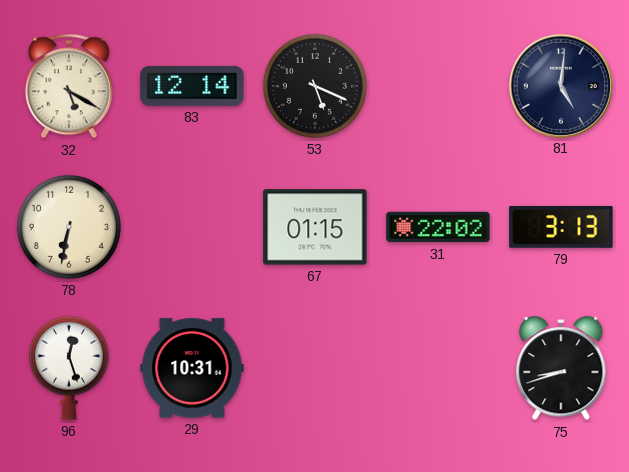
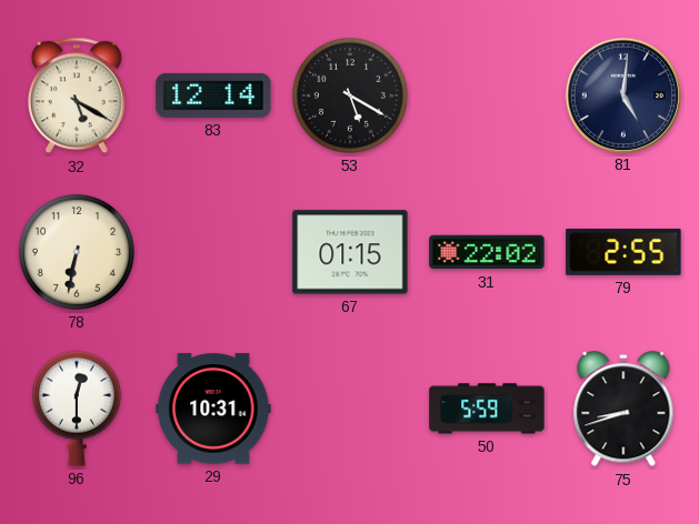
53: 5:19 -> 5:20 (350, 95)
79: 3:13 -> 2:55 (623, 252)
96: 12:27 -> 12:30 (77, 409)
50: none -> 5:59 (487, 409)
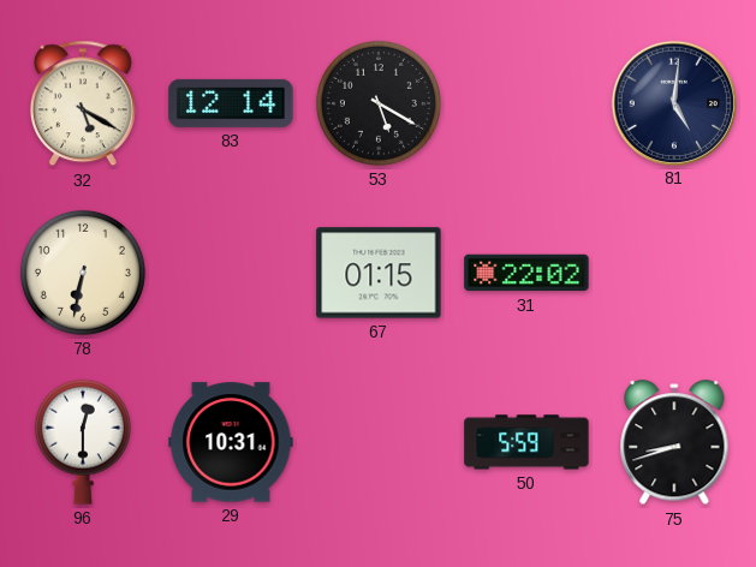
79: 2:55 -> none (623, 252)
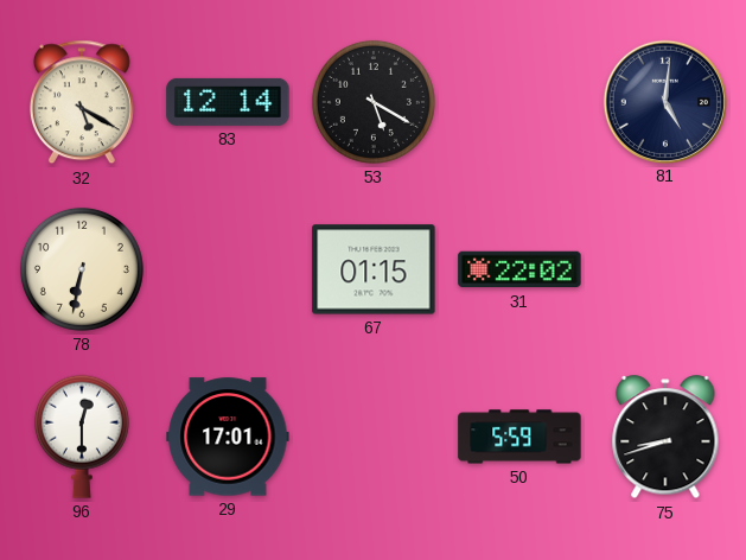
29: 10:31 -> 17:01 (228, 437)
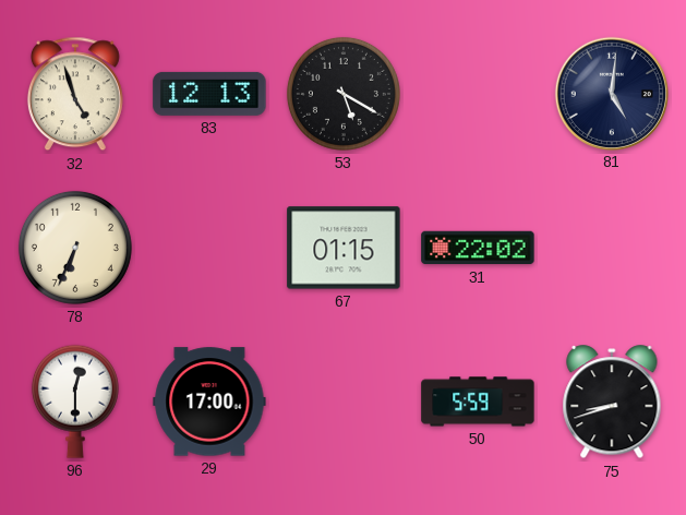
32: 5:20 -> 4:57 (75, 94)
83: 12:14 -> 12:13 (209, 94)
78: 6:32 -> 6:34 (75, 248)
29: 17:01 -> 17:00 (209, 402)
